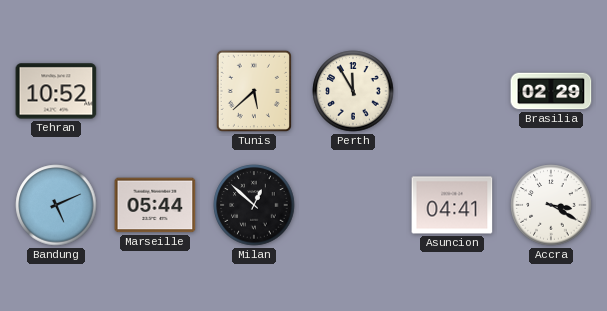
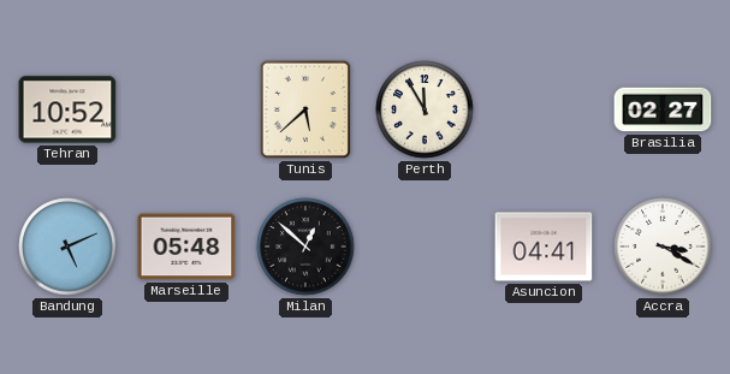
Brasilia: 02:29 -> 02:27 (663, 109)
Marseille: 05:44 -> 05:48 (186, 247)
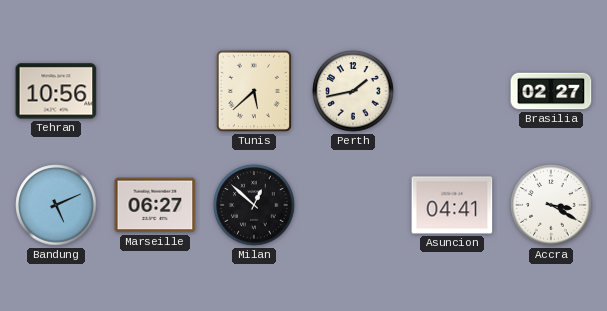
Tehran: 10:52 -> 10:56 (56, 91)
Perth: 11:55 -> 1:43 (353, 91)
Marseille: 05:48 -> 06:27 (155, 205)
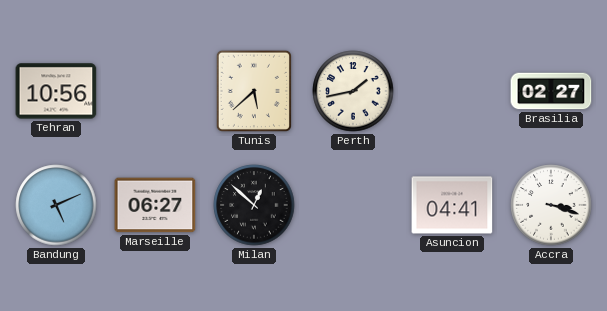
Accra: 3:20 -> 3:18 (551, 205)
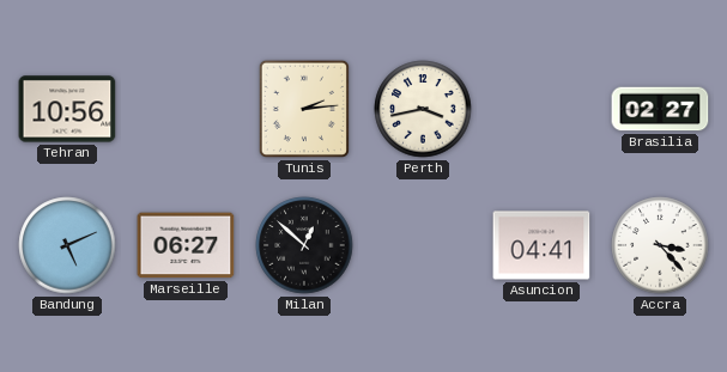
Tunis: 5:38 -> 2:14 (304, 109)
Perth: 1:43 -> 3:43 (423, 109)
Accra: 3:18 -> 3:23 (660, 245)
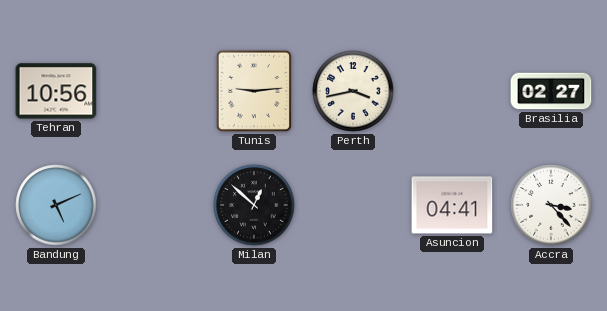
Tunis: 2:14 -> 9:14 (254, 91)
Marseille: 06:27 -> none (186, 245)
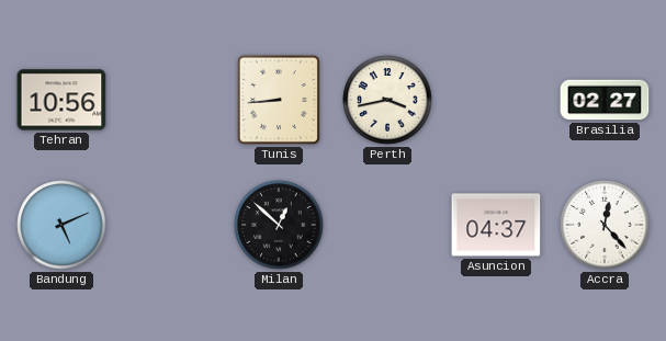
Tunis: 9:14 -> 8:44 (279, 100)
Asuncion: 04:41 -> 04:37 (496, 225)
Accra: 3:23 -> 12:23 (605, 225)
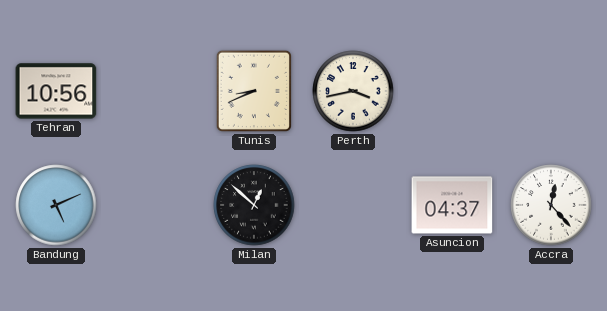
Tunis: 8:44 -> 8:41 (254, 91)
Brasilia: 02:27 -> none (605, 100)
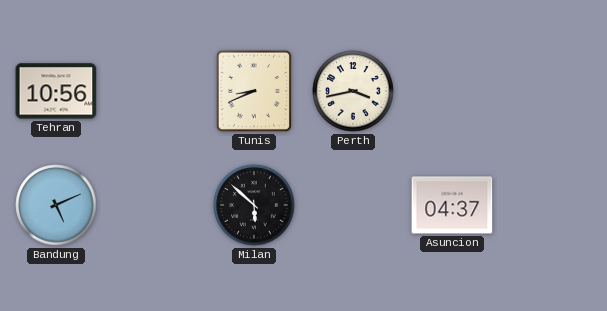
Milan: 12:52 -> 5:52 (254, 205)
Accra: 12:23 -> none (551, 205)
